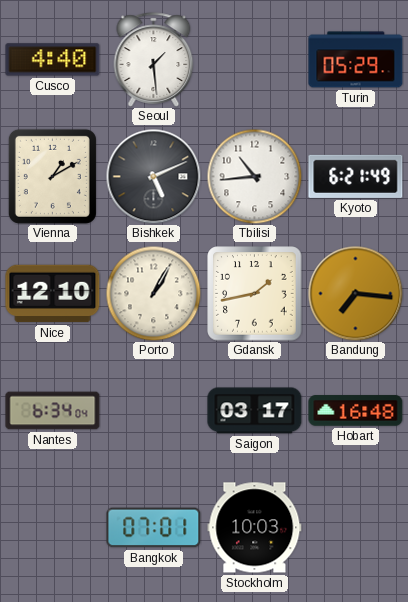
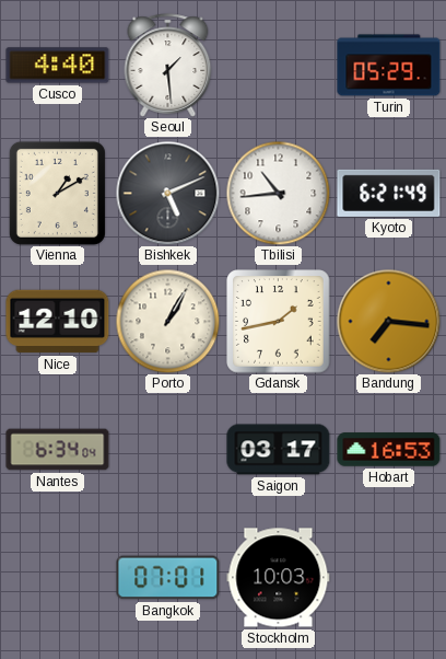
Hobart: 16:48 -> 16:53 (389, 450)
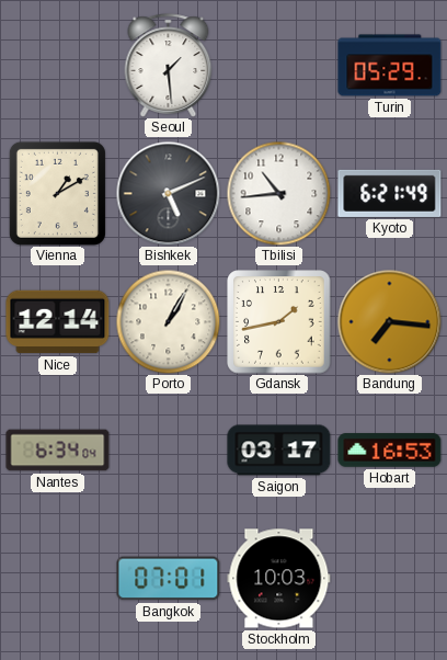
Cusco: 4:40 -> none (58, 66)
Nice: 12:10 -> 12:14 (58, 322)
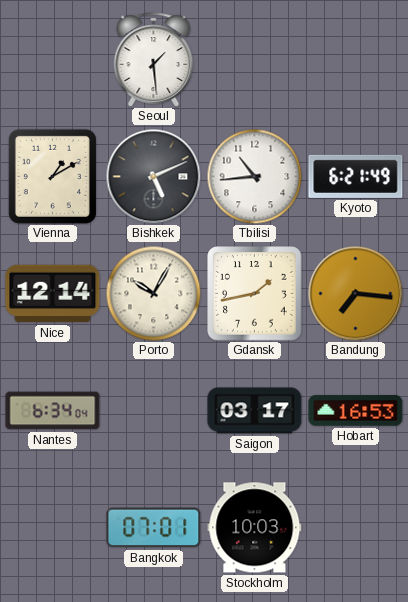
Turin: 05:29 -> none (390, 66)
Porto: 1:05 -> 10:05 (153, 293)
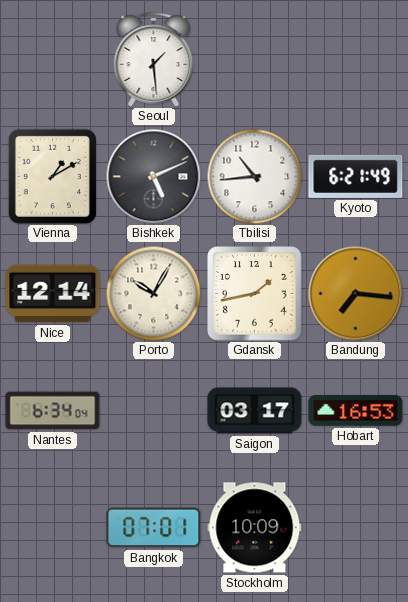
Stockholm: 10:03 -> 10:09 (255, 528)
